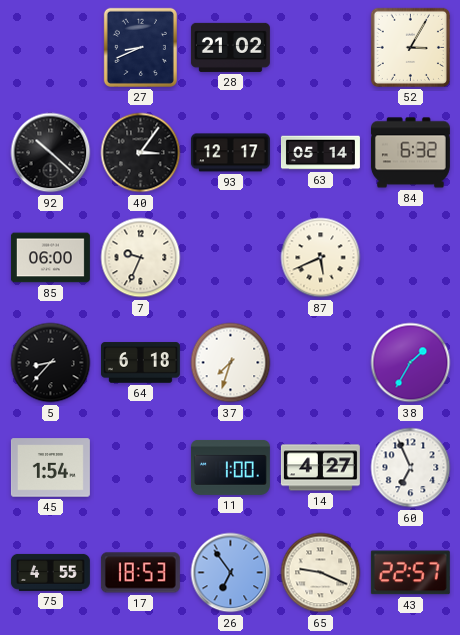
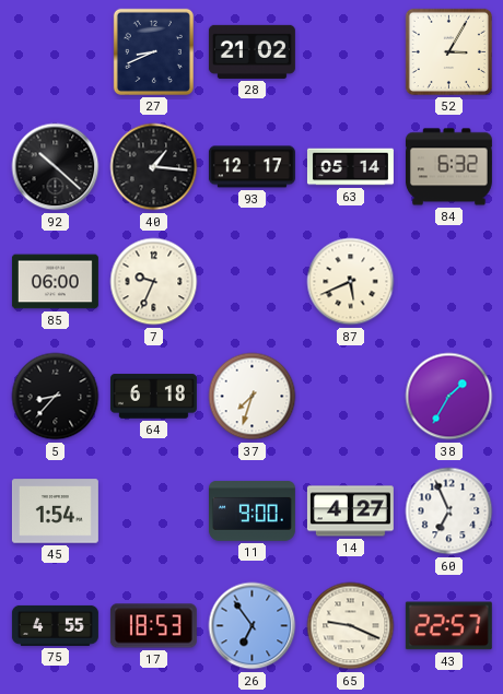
40: 3:06 -> 1:16 (154, 167)
11: 1:00 -> 9:00 (251, 510)
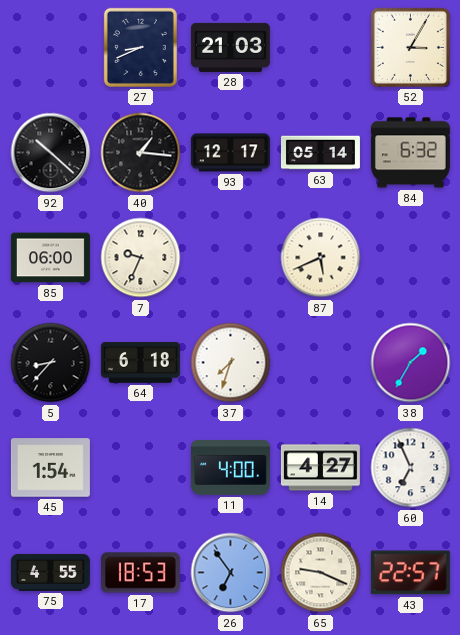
28: 21:02 -> 21:03 (230, 47)
11: 9:00 -> 4:00 (230, 467)
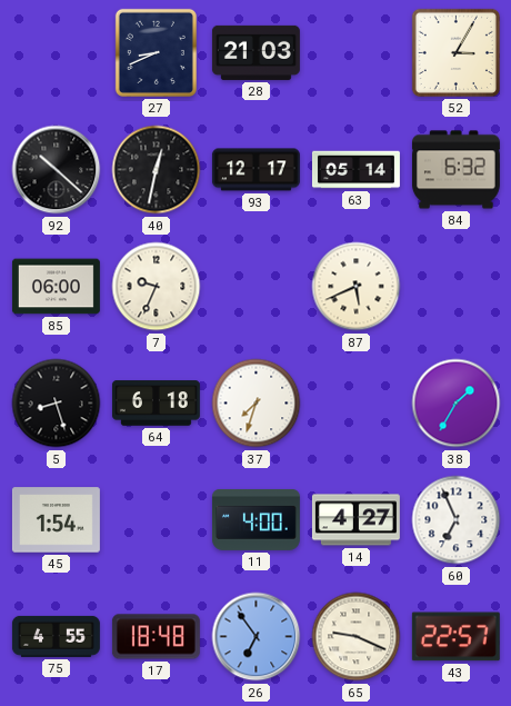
40: 1:16 -> 12:32 (157, 170)
5: 8:37 -> 8:27 (57, 404)
17: 18:53 -> 18:48 (156, 637)
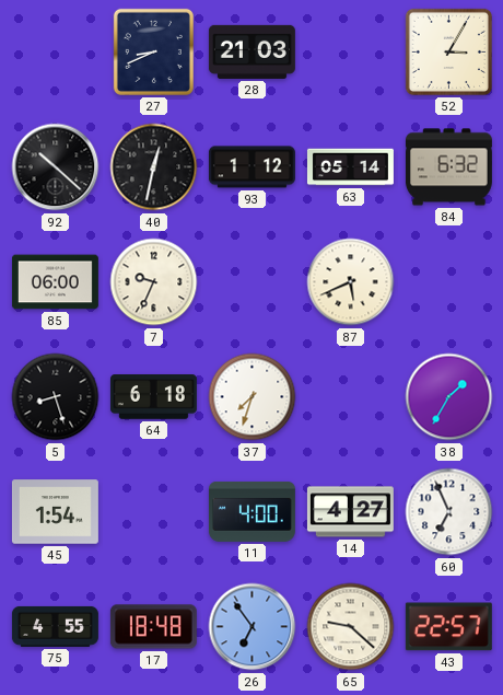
93: 12:17 -> 1:12 (251, 167)
65: 9:19 -> 9:22 (351, 627)
